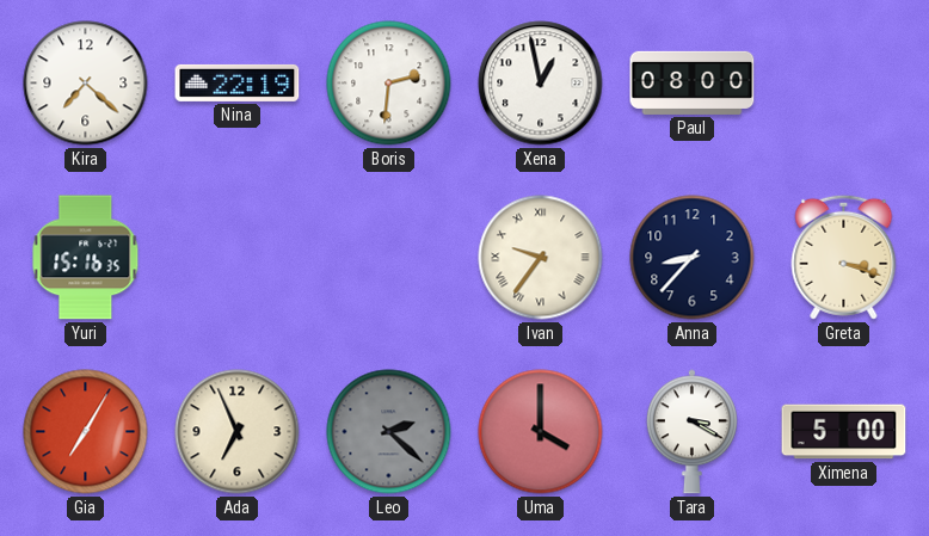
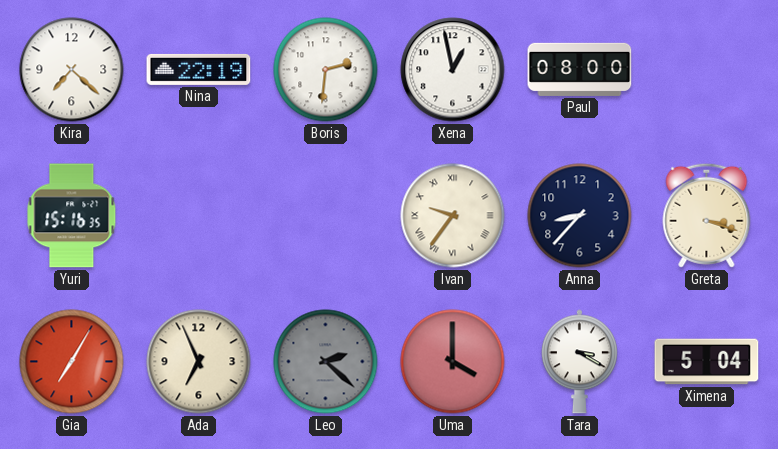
Ximena: 5:00 -> 5:04 (707, 362)
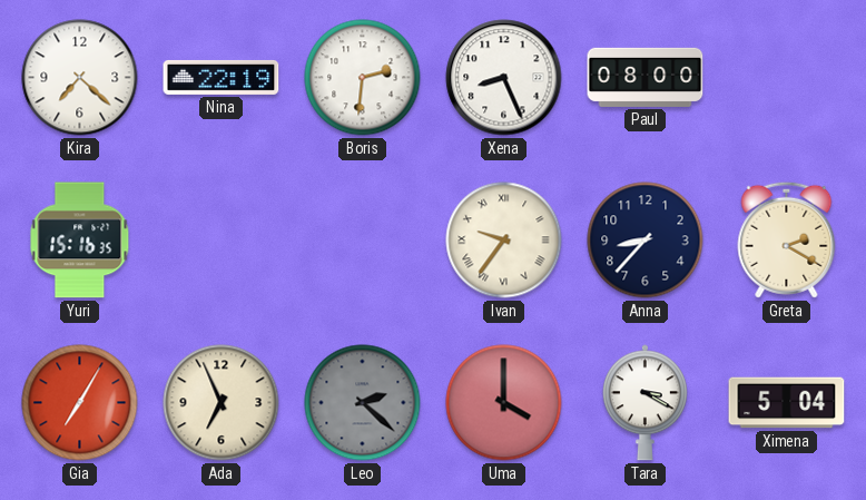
Xena: 12:58 -> 8:26 (504, 78)
Greta: 3:18 -> 2:20 (787, 239)
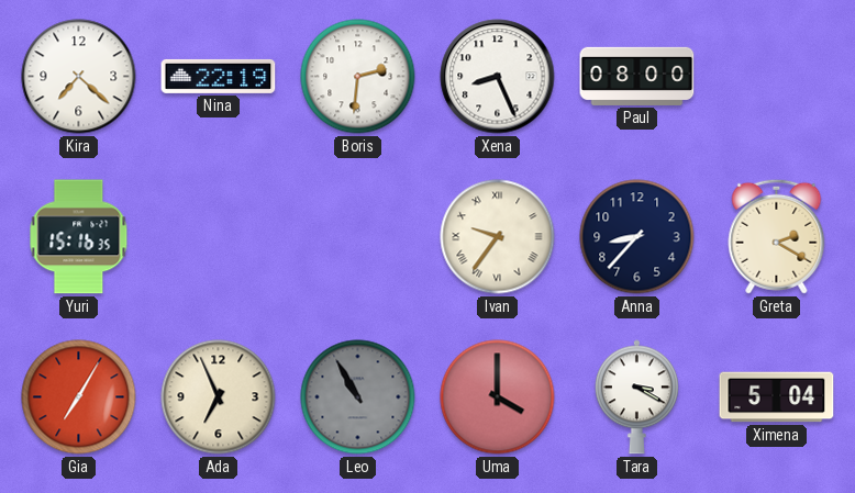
Leo: 2:22 -> 10:55 (358, 397)
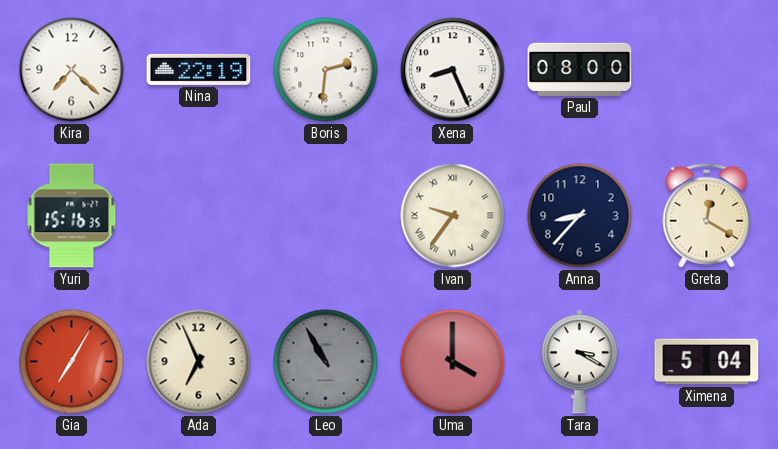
Greta: 2:20 -> 12:20 (707, 215)
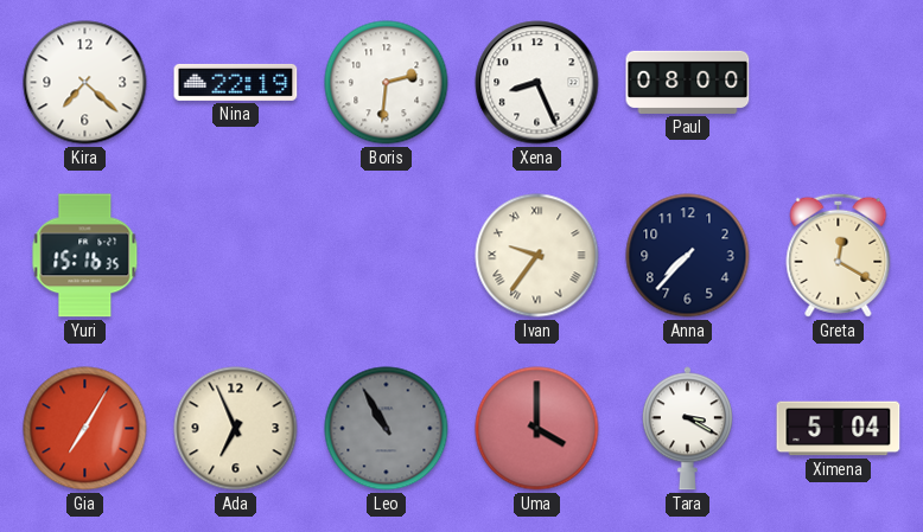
Anna: 8:37 -> 7:37 (688, 256)
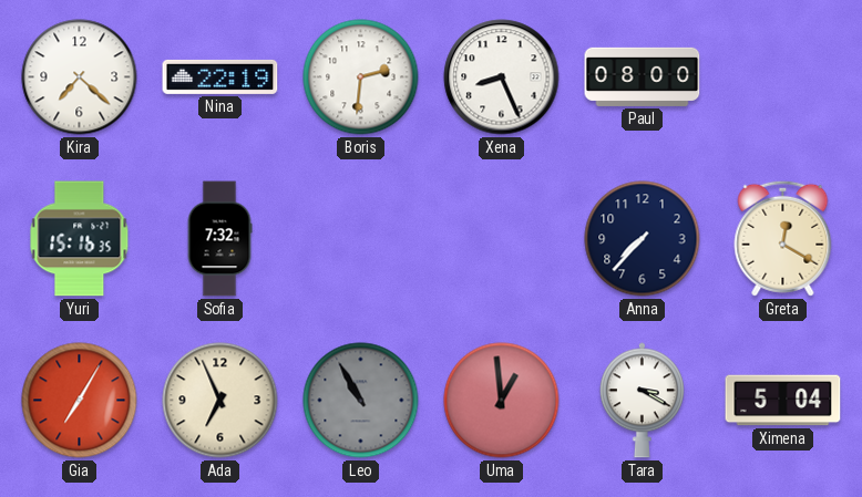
Sofia: none -> 7:32 (219, 239)
Ivan: 9:36 -> none (537, 256)
Uma: 4:00 -> 12:59 (502, 401)
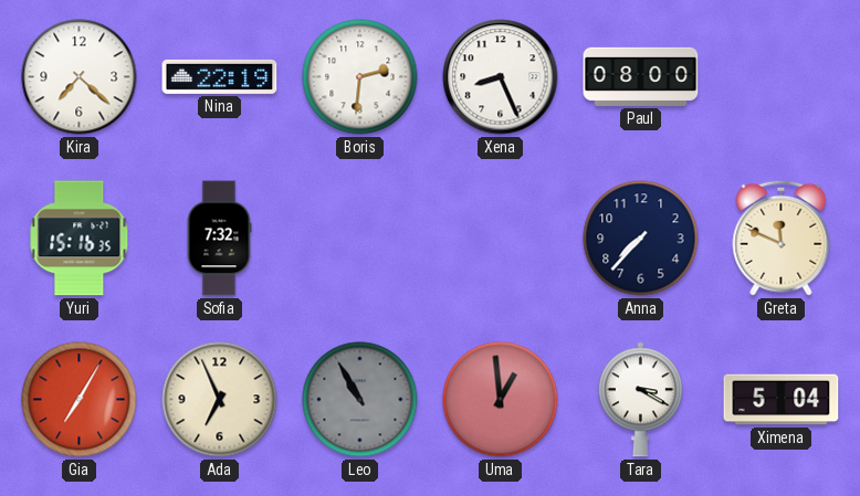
Greta: 12:20 -> 11:49 (782, 238)
